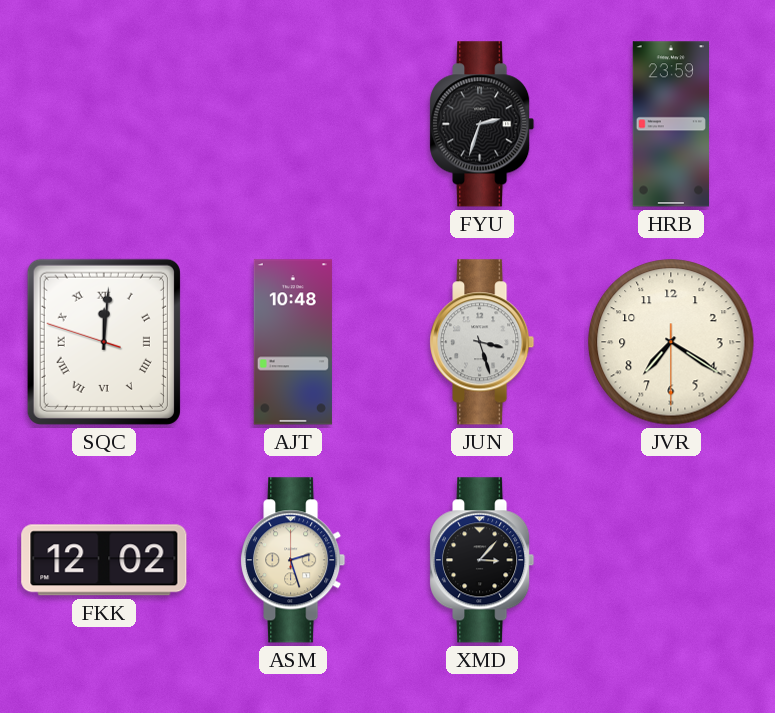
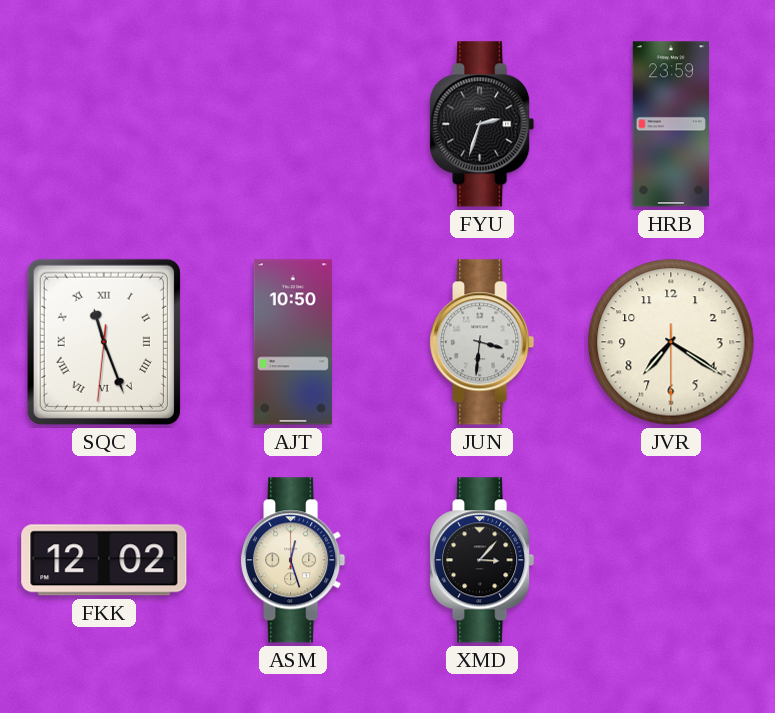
SQC: 12:00 -> 11:26 (104, 342)
AJT: 10:48 -> 10:50 (293, 342)
JUN: 3:27 -> 3:31 (483, 342)
ASM: 2:27 -> 12:27 (294, 560)
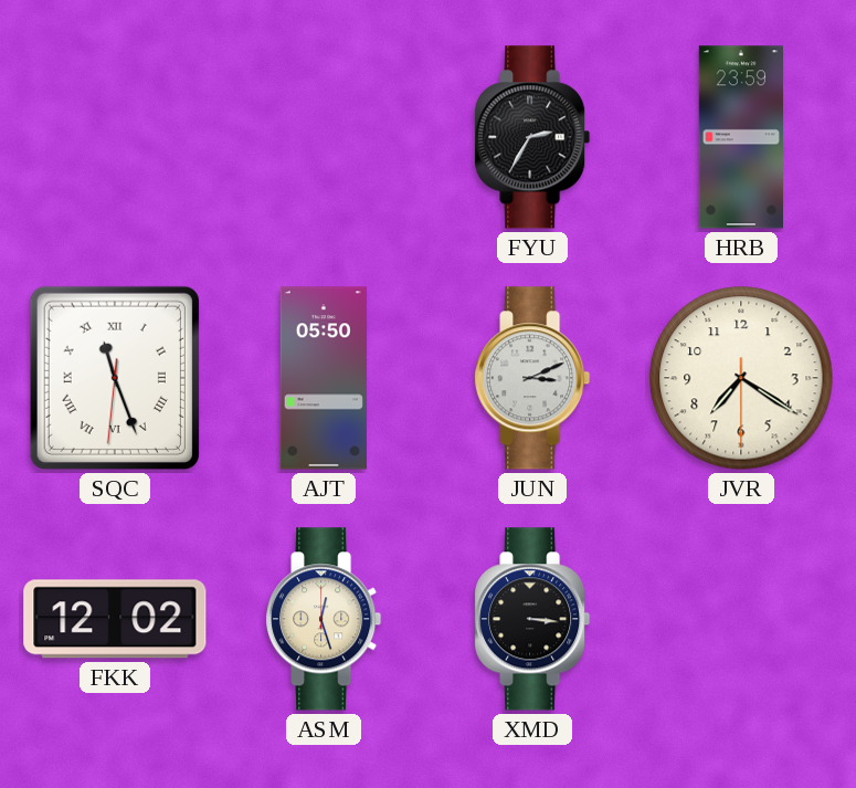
FYU: 2:33 -> 2:35 (533, 137)
AJT: 10:50 -> 05:50 (324, 378)
JUN: 3:31 -> 3:11 (533, 378)
XMD: 3:07 -> 3:16 (533, 619)
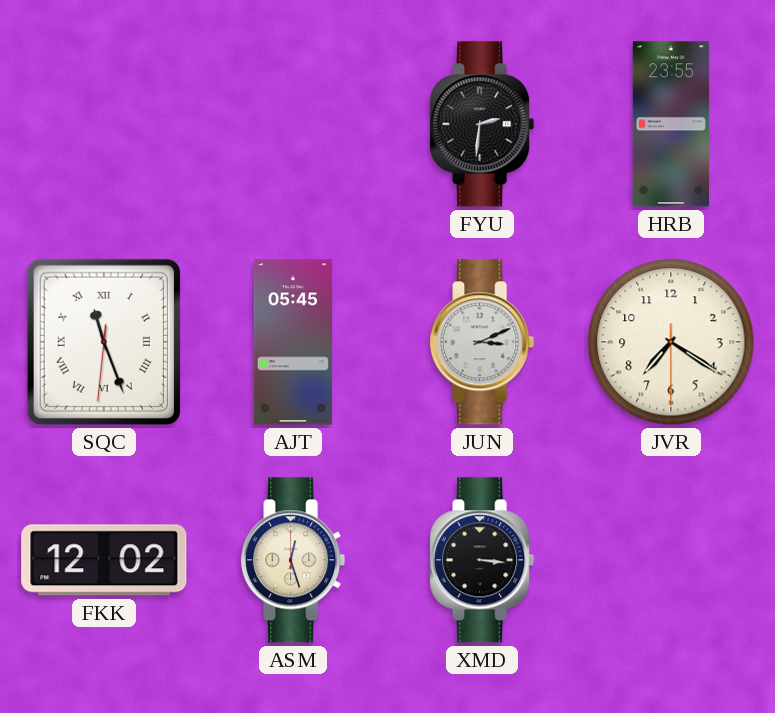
FYU: 2:35 -> 2:31 (483, 124)
HRB: 23:59 -> 23:55 (670, 124)
AJT: 05:50 -> 05:45 (293, 342)
